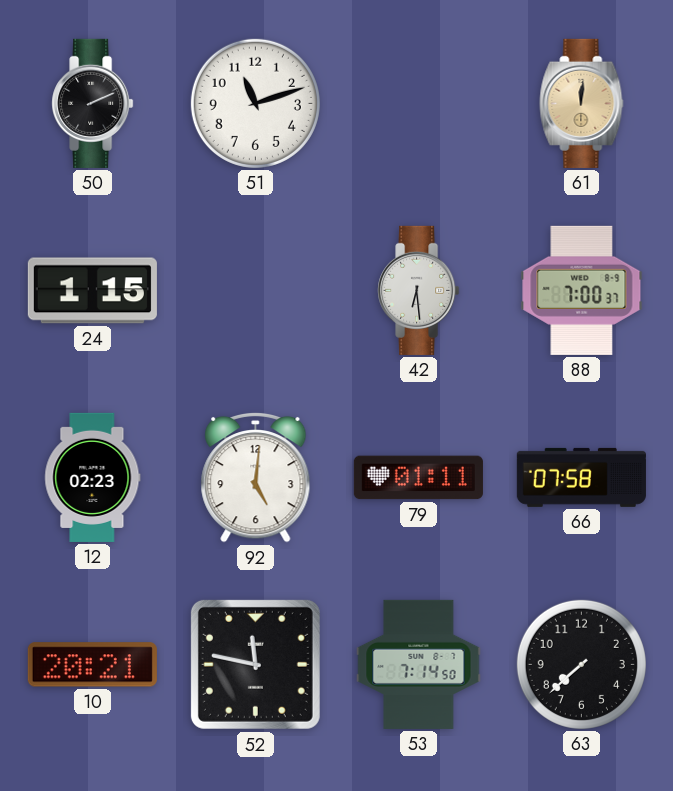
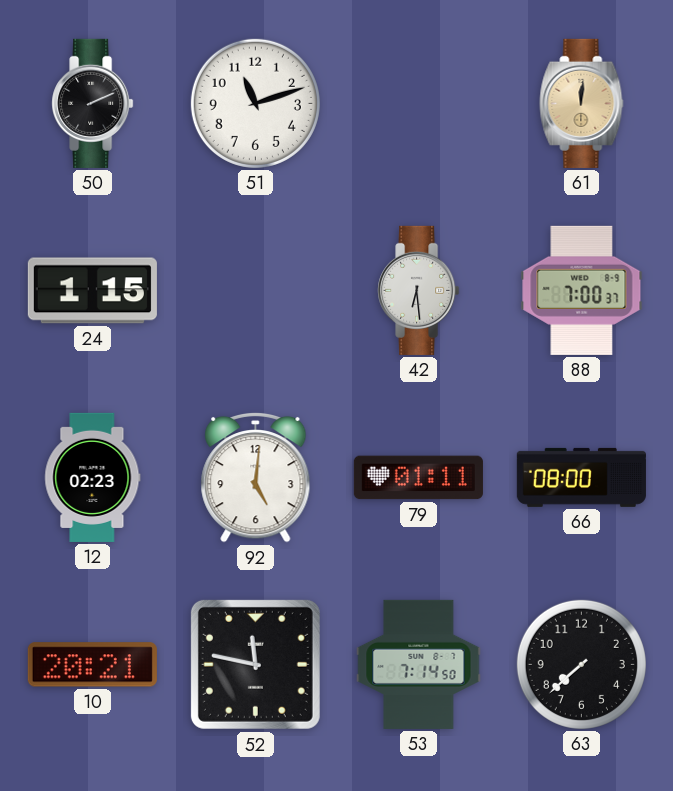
66: 07:58 -> 08:00 (581, 477)
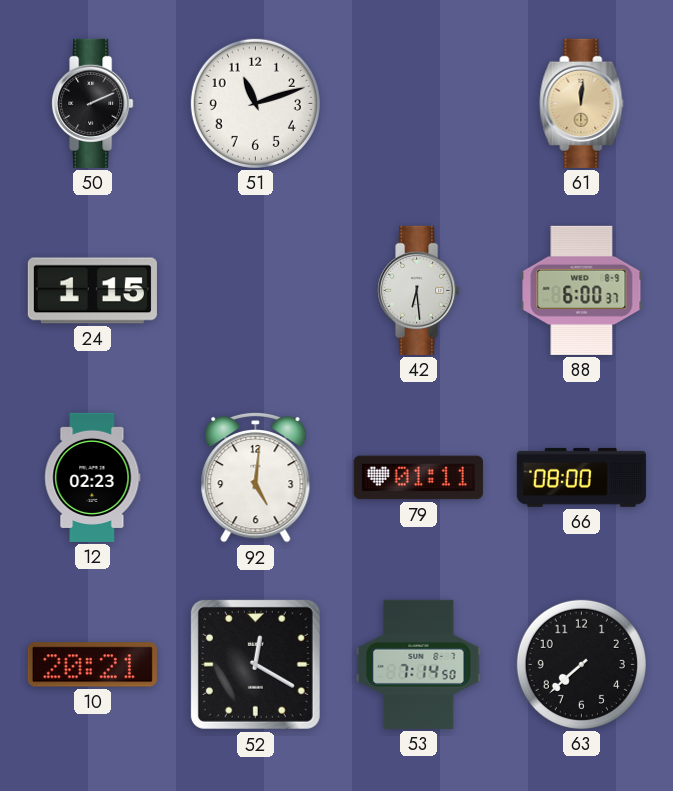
88: 7:00 -> 6:00 (582, 290)
52: 11:47 -> 12:20 (255, 664)
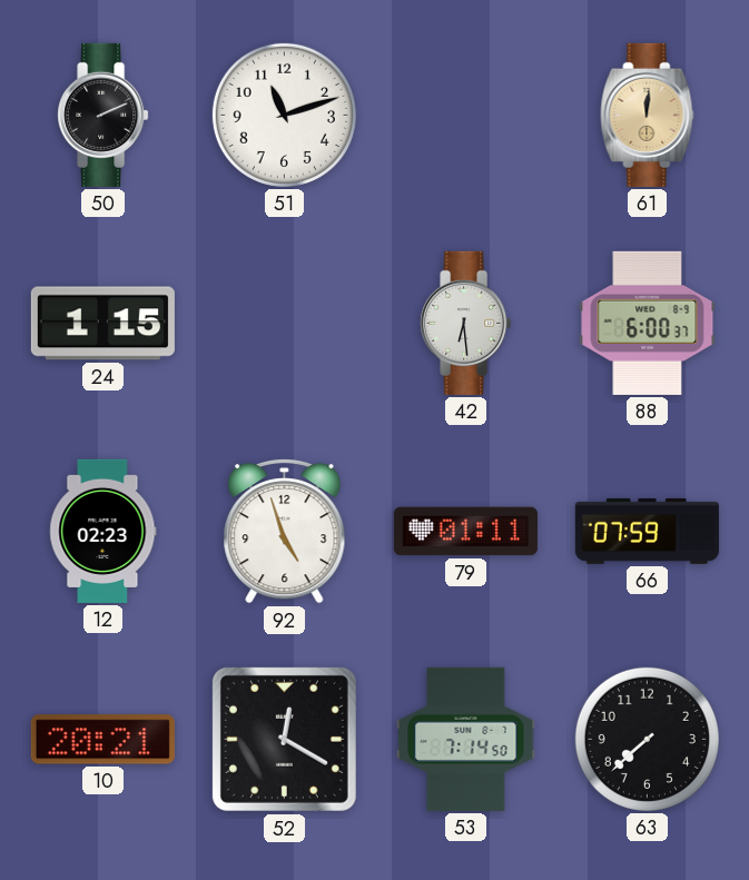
92: 5:01 -> 4:57 (285, 531)
66: 08:00 -> 07:59 (647, 531)
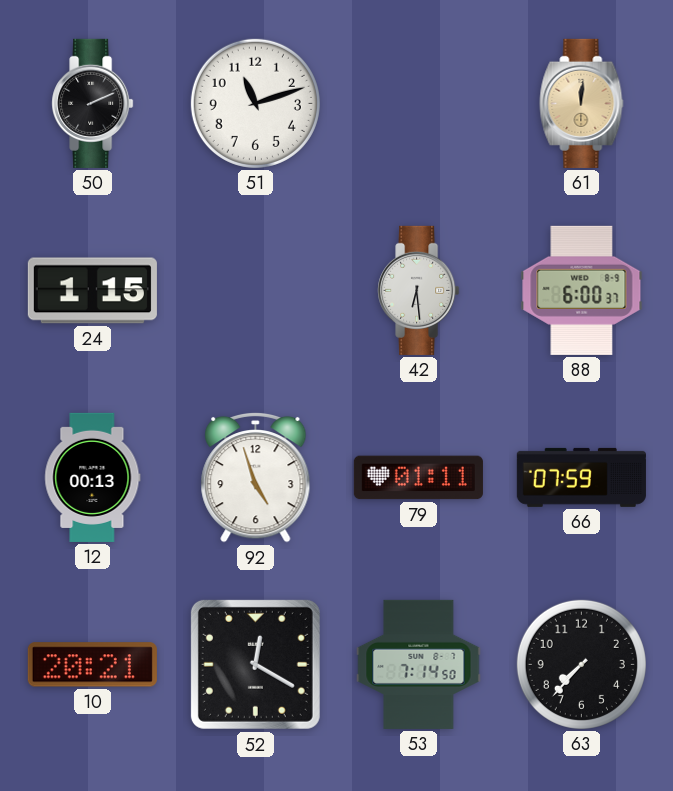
12: 02:23 -> 00:13 (93, 477)
63: 7:38 -> 7:37 (581, 664)
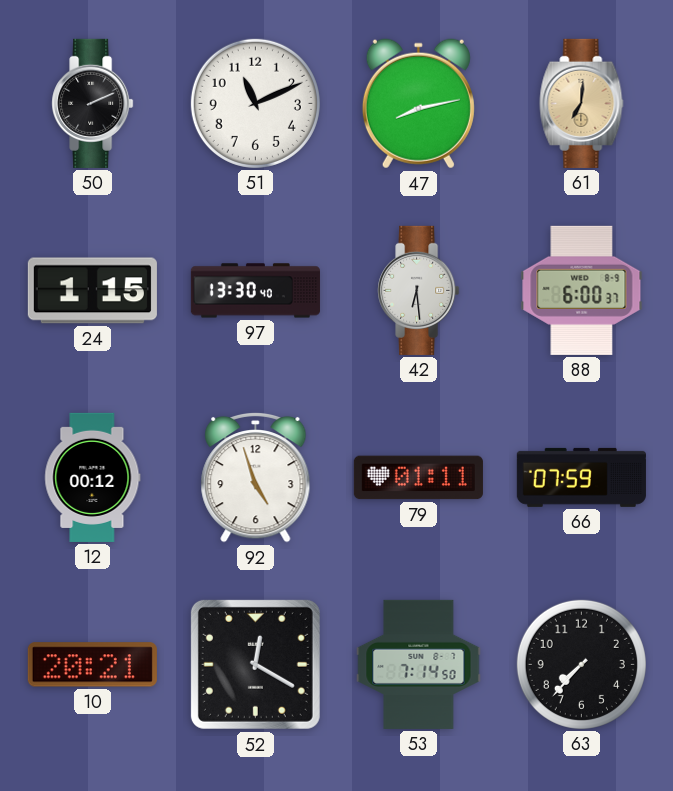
51: 11:12 -> 11:11 (255, 103)
47: none -> 8:13 (418, 104)
61: 12:01 -> 7:01 (582, 103)
97: none -> 13:30 (255, 291)
12: 00:13 -> 00:12 (93, 477)
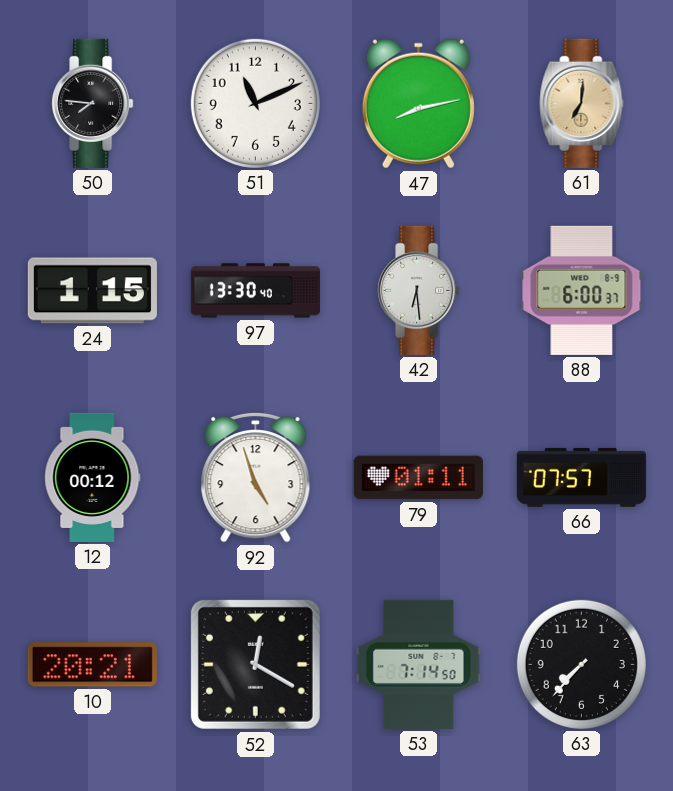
50: 2:11 -> 7:46 (93, 103)
66: 07:59 -> 07:57 (581, 477)
